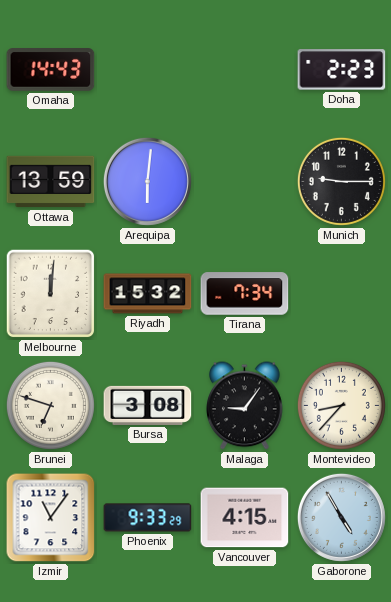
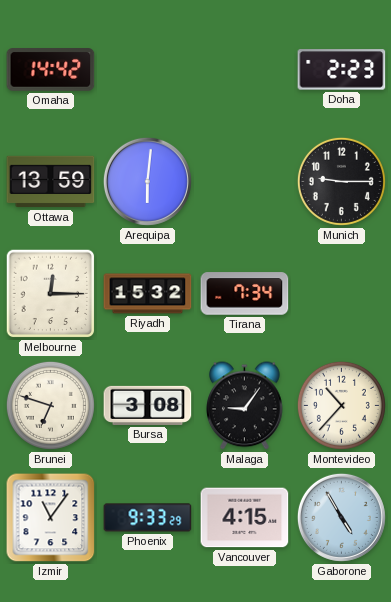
Omaha: 14:43 -> 14:42 (51, 70)
Melbourne: 12:01 -> 12:15 (51, 294)
Montevideo: 8:37 -> 10:37 (341, 405)
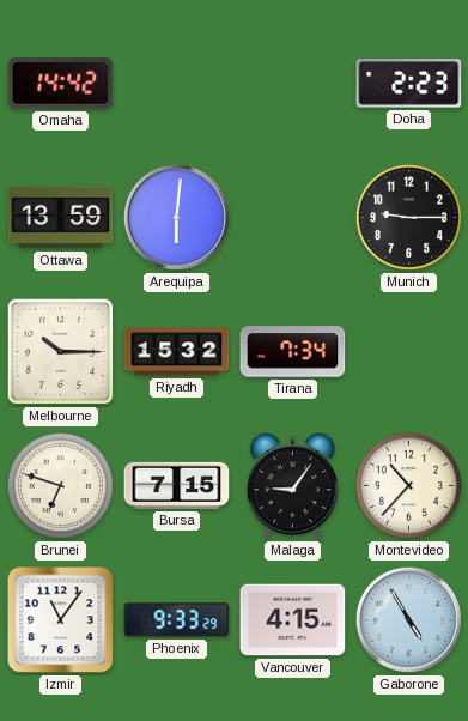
Melbourne: 12:15 -> 10:15 (61, 352)
Bursa: 3:08 -> 7:15 (177, 485)
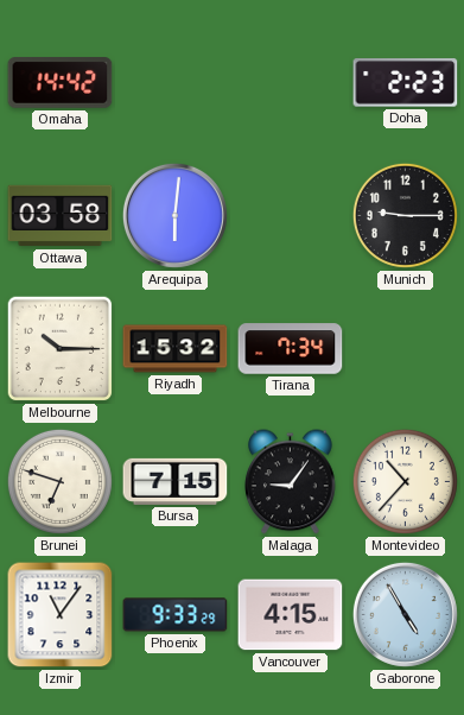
Ottawa: 13:59 -> 03:58 (61, 216)
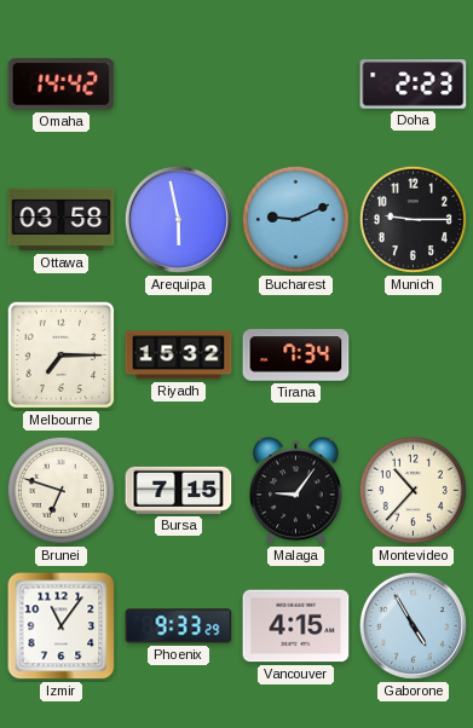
Arequipa: 6:01 -> 5:58 (178, 219)
Bucharest: none -> 9:11 (295, 219)
Melbourne: 10:15 -> 7:15 (62, 356)
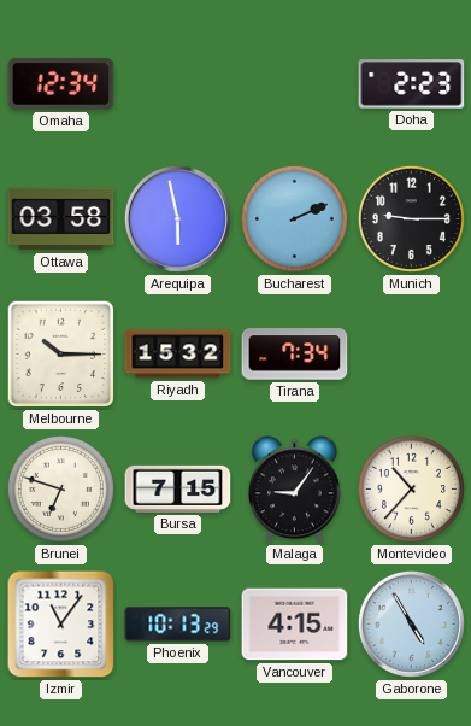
Omaha: 14:42 -> 12:34 (61, 84)
Bucharest: 9:11 -> 2:11 (294, 218)
Melbourne: 7:15 -> 10:15 (61, 355)
Phoenix: 9:33 -> 10:13 (178, 625)
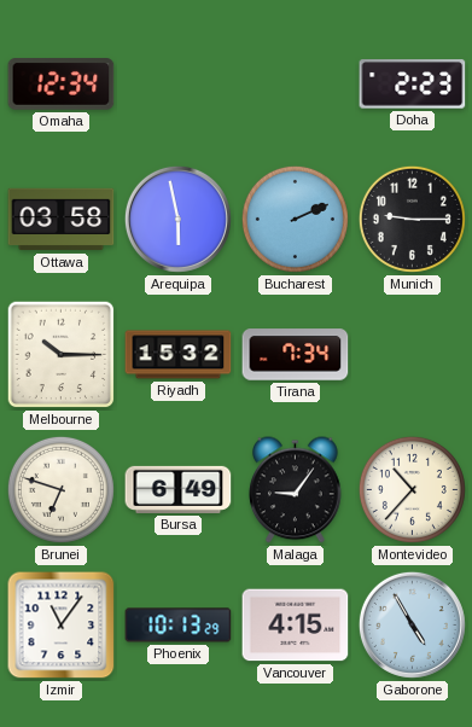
Bursa: 7:15 -> 6:49 (179, 489)
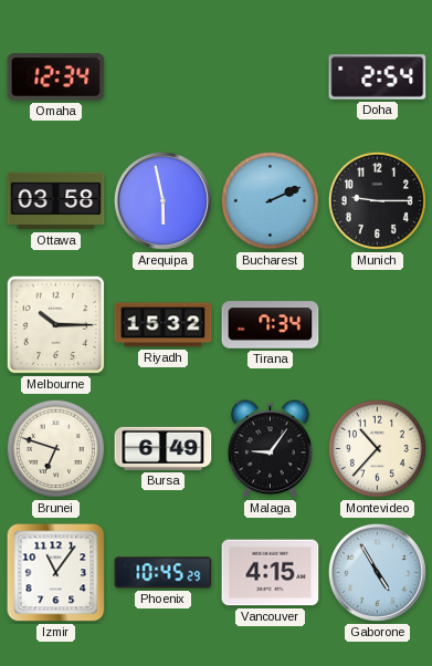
Doha: 2:23 -> 2:54 (378, 77)
Phoenix: 10:13 -> 10:45 (164, 573)
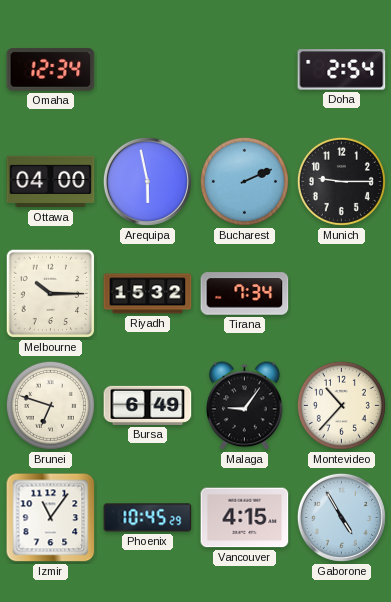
Ottawa: 03:58 -> 04:00 (51, 182)
